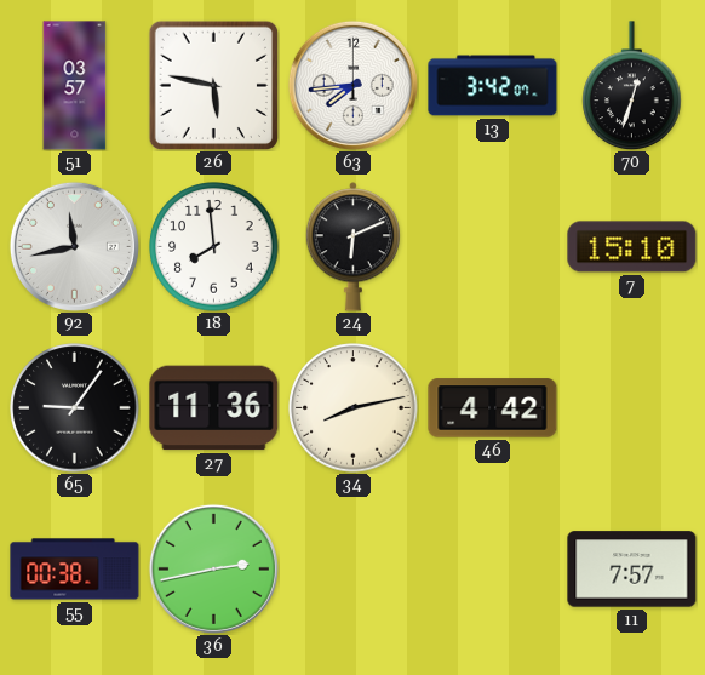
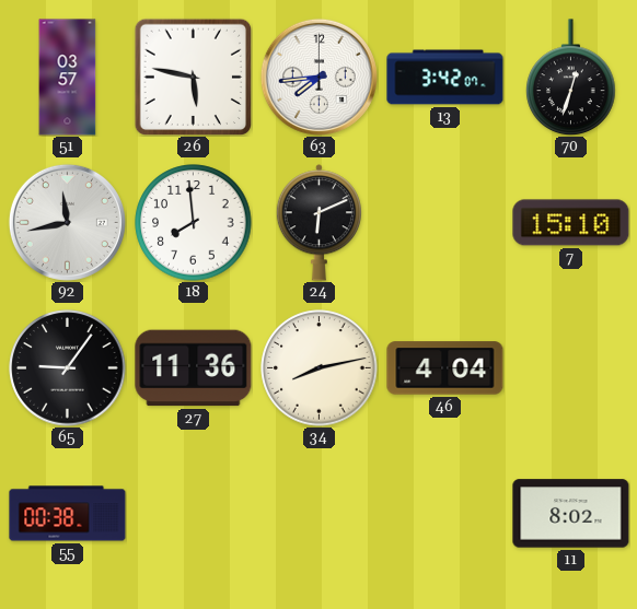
46: 4:42 -> 4:04 (445, 368)
36: 2:43 -> none (213, 568)
11: 7:57 -> 8:02 (571, 514)
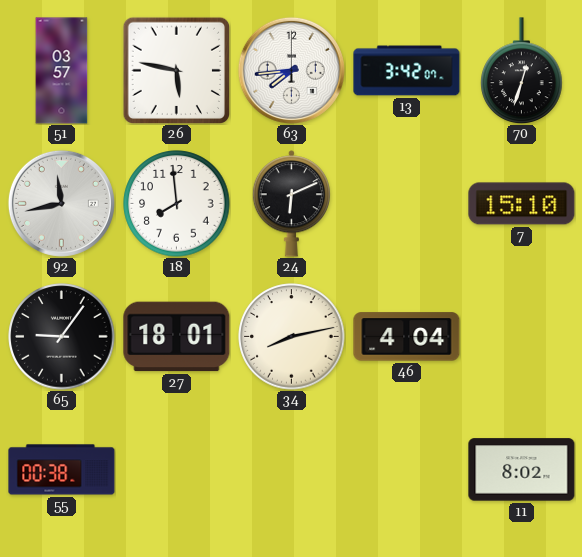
27: 11:36 -> 18:01 (177, 337)
